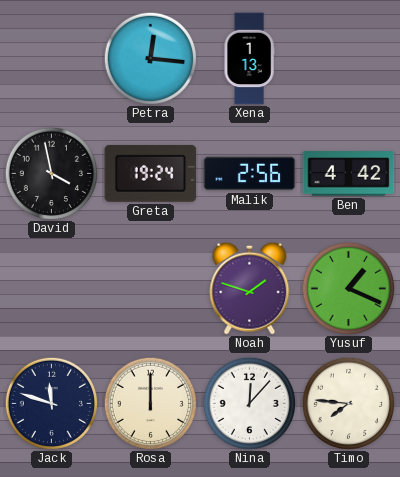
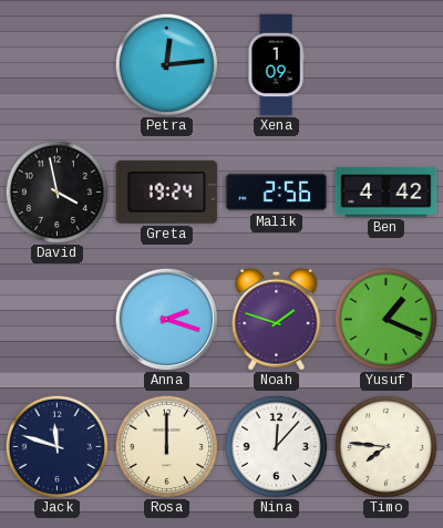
Petra: 12:16 -> 12:14 (166, 64)
Xena: 1:13 -> 1:09 (276, 65)
Anna: none -> 2:18 (166, 319)
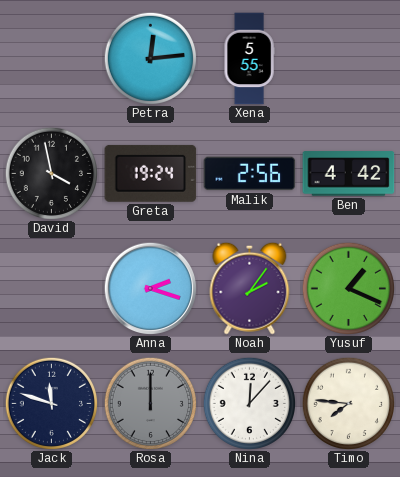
Xena: 1:09 -> 5:55 (249, 59)
Noah: 1:48 -> 2:06 (250, 288)
Rosa dial: cream -> grey (150, 403)
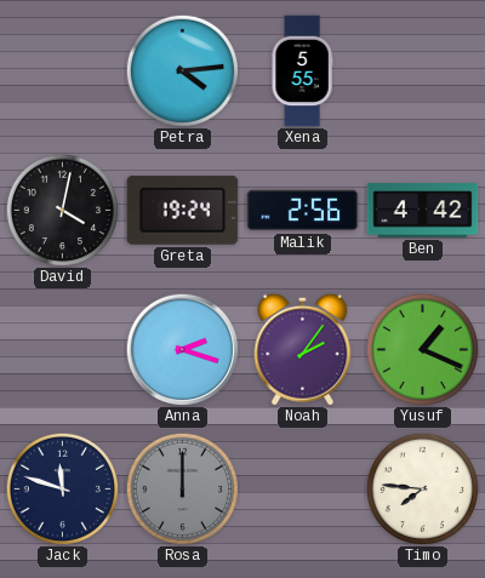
Petra: 12:14 -> 4:14 (182, 70)
David: 3:58 -> 4:02 (62, 210)
Nina: 12:07 -> none (249, 403)
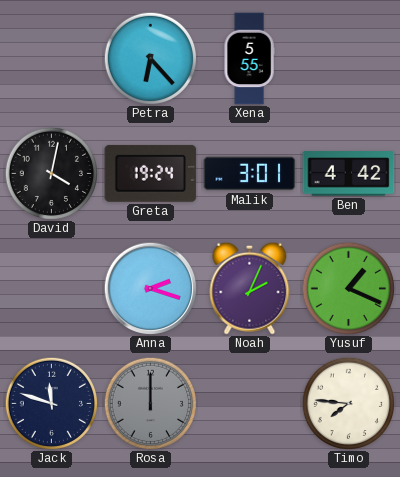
Petra: 4:14 -> 6:23 (150, 58)
Malik: 2:56 -> 3:01 (250, 174)
Noah: 2:06 -> 2:04 (250, 288)
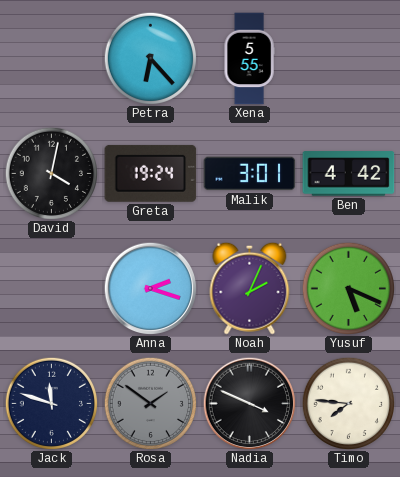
Yusuf: 1:19 -> 5:19 (348, 288)
Rosa: 12:00 -> 1:51 (150, 403)
Nadia: none -> 3:49 (249, 403)
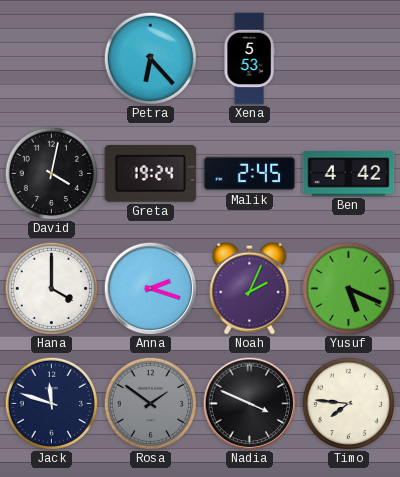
Xena: 5:55 -> 5:53 (249, 59)
Malik: 3:01 -> 2:45 (250, 174)
Hana: none -> 4:00 (51, 288)
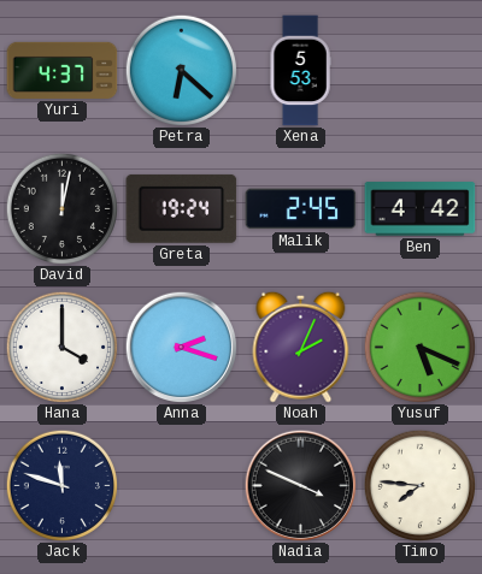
Yuri: none -> 4:37 (63, 70)
Petra: 6:23 -> 6:22 (181, 70)
David: 4:02 -> 12:02 (61, 208)
Rosa: 1:51 -> none (150, 403)
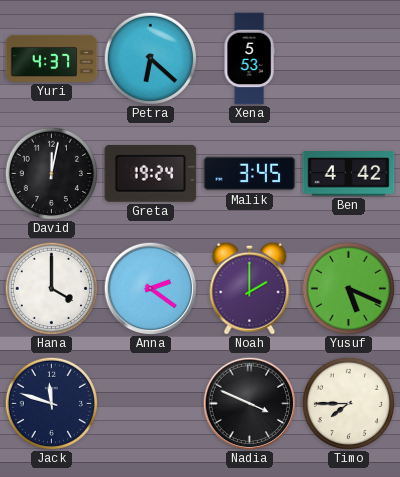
Malik: 2:45 -> 3:45 (250, 174)
Anna: 2:18 -> 2:21 (150, 288)
Noah: 2:04 -> 2:00 (250, 288)
Timo: 7:46 -> 7:45 (348, 403)
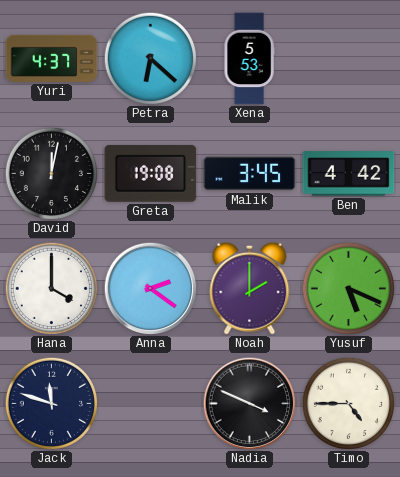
Greta: 19:24 -> 19:08 (151, 173)
Timo: 7:45 -> 4:45 (348, 403)
